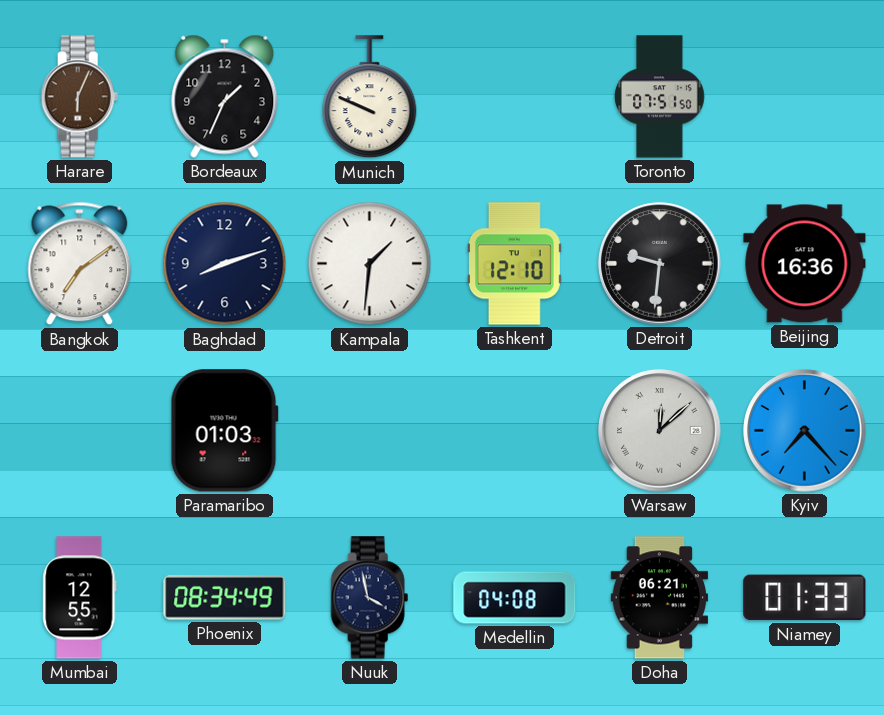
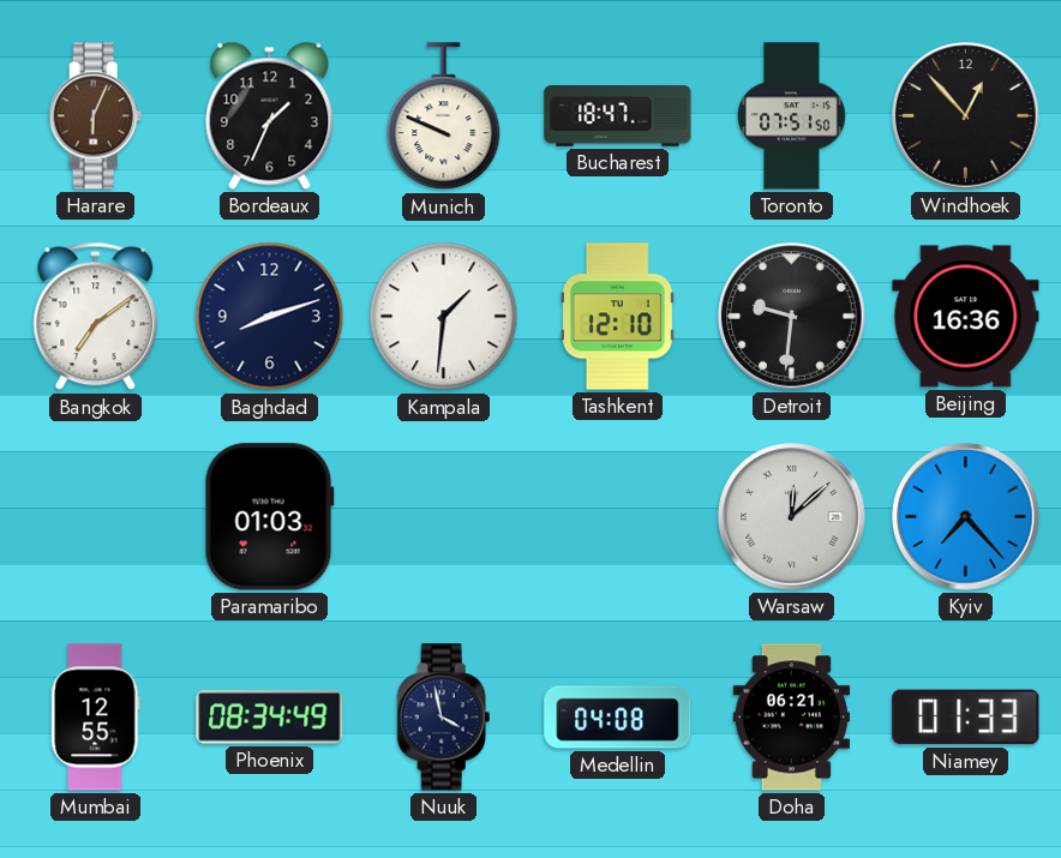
Bucharest: none -> 18:47 (618, 116)
Windhoek: none -> 12:53 (966, 116)
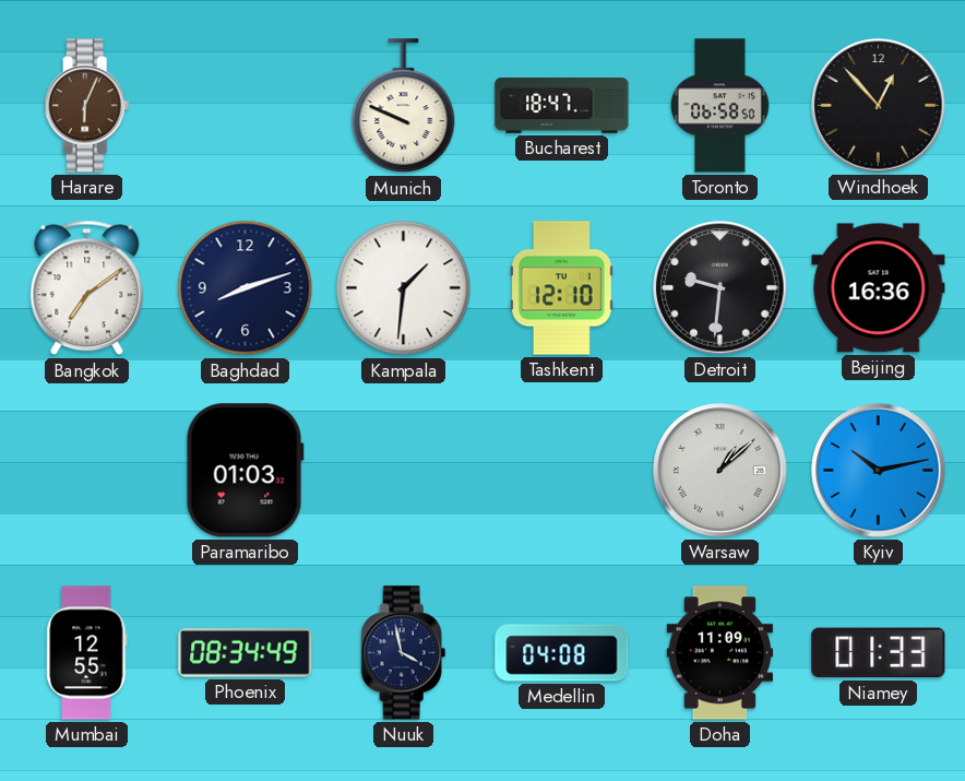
Bordeaux: 1:34 -> none (270, 115)
Toronto: 07:51 -> 06:58 (720, 106)
Warsaw: 12:08 -> 1:08 (720, 471)
Kyiv: 7:23 -> 10:13 (879, 471)
Doha: 06:21 -> 11:09 (720, 653)
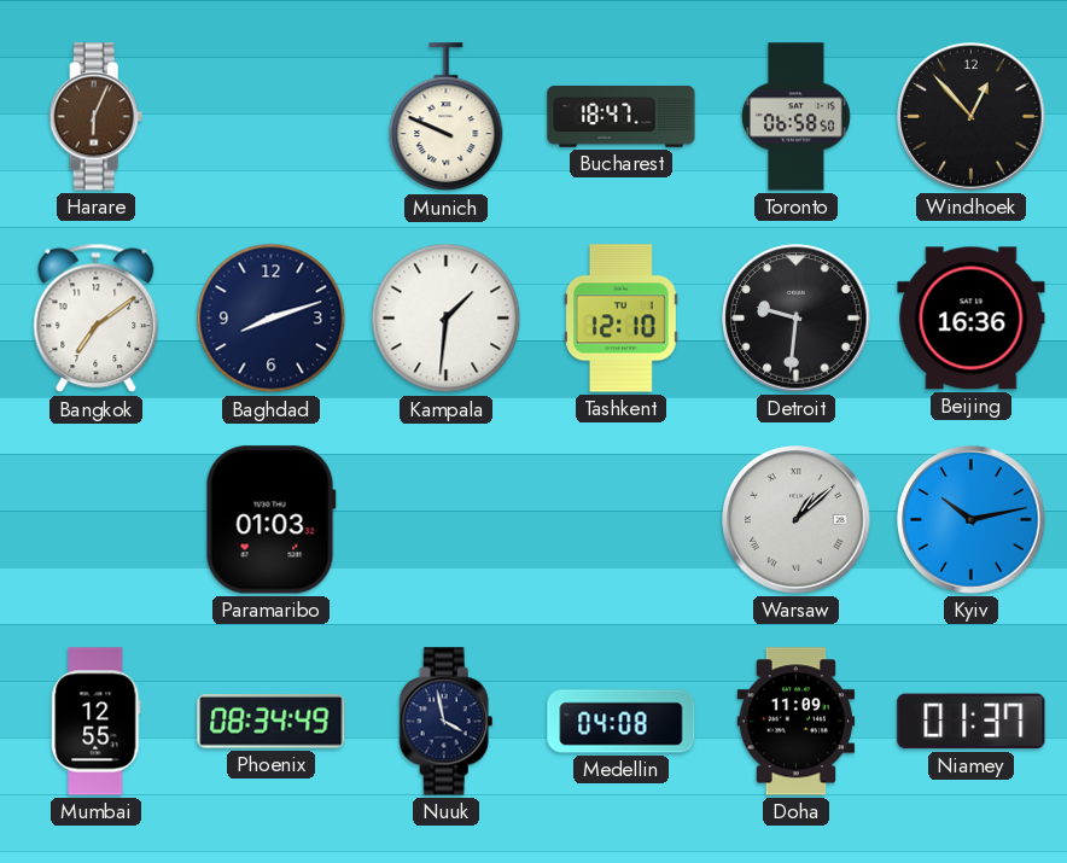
Niamey: 01:33 -> 01:37 (972, 722)
